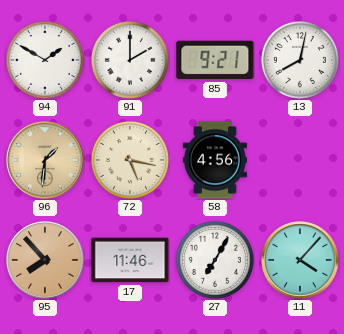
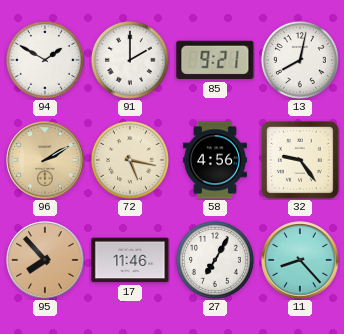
96: 1:31 -> 2:10 (45, 160)
32: none -> 9:24 (300, 160)
11: 4:07 -> 8:23 (300, 260)
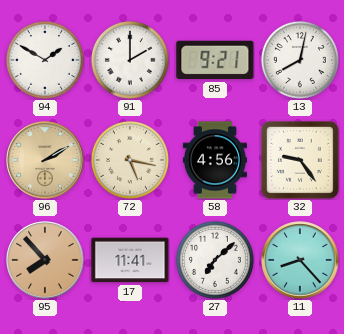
17: 11:46 -> 11:41 (130, 260)
27: 7:05 -> 7:08 (215, 260)
